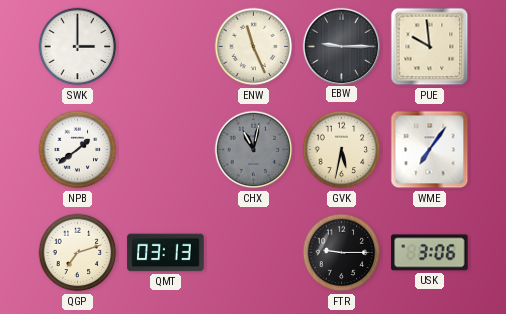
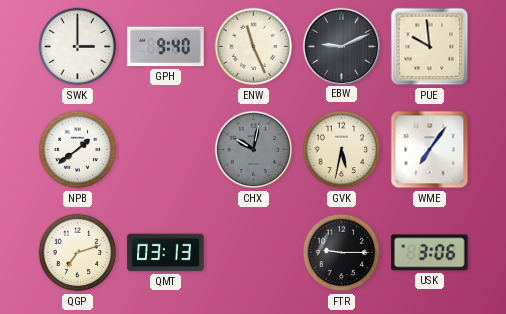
GPH: none -> 9:40 (166, 47)
EBW: 9:15 -> 9:11 (341, 46)
CHX: 11:02 -> 10:02 (254, 150)
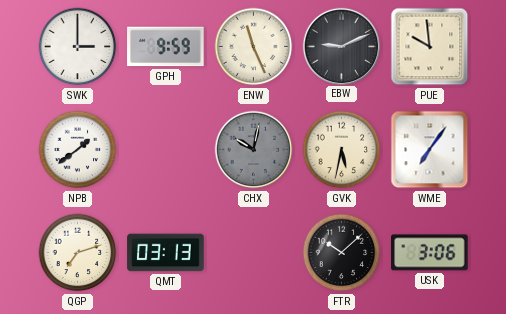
GPH: 9:40 -> 9:59 (166, 47)
FTR: 9:15 -> 10:08 (342, 253)
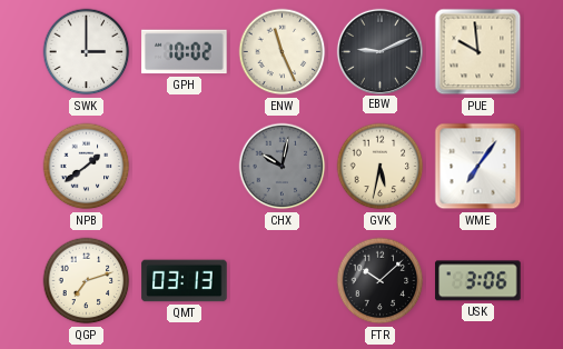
GPH: 9:59 -> 10:02 (185, 52)
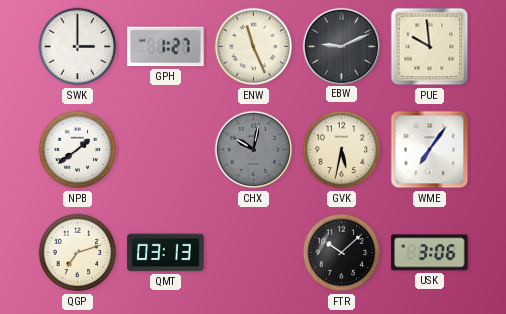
GPH: 10:02 -> 1:27 (166, 47)
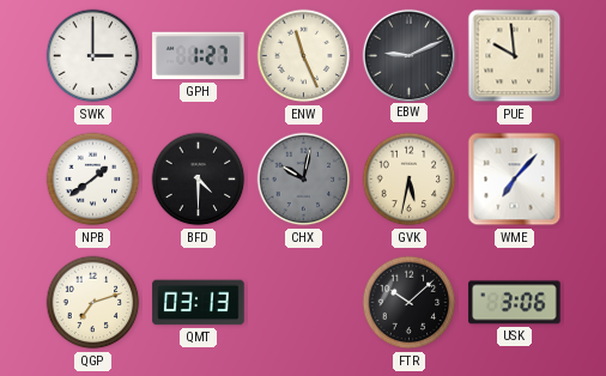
BFD: none -> 4:30 (199, 180)
WME: 7:06 -> 7:07 (515, 180)
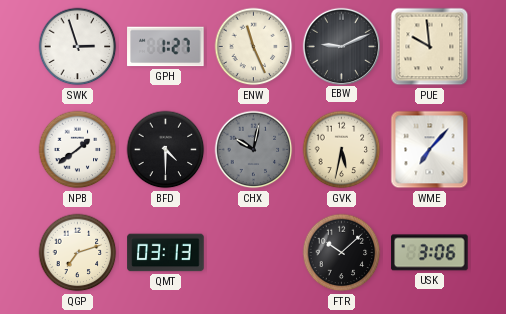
SWK: 3:00 -> 2:57 (78, 47)
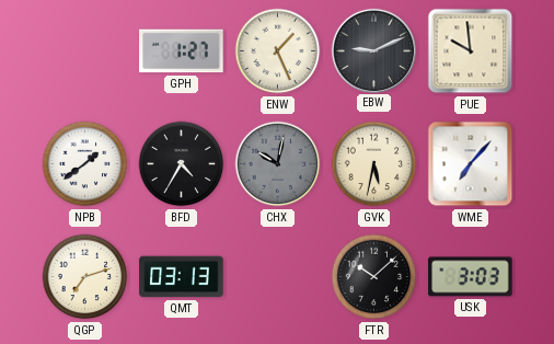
SWK: 2:57 -> none (78, 47)
ENW: 11:26 -> 1:26 (278, 51)
BFD: 4:30 -> 4:35 (182, 164)
USK: 3:06 -> 3:03 (471, 277)
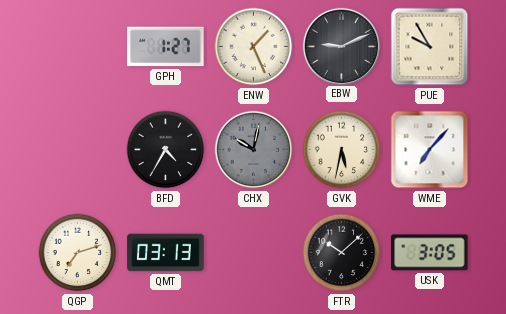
PUE: 9:59 -> 9:55 (430, 47)
NPB: 1:39 -> none (85, 164)
USK: 3:03 -> 3:05 (430, 253)
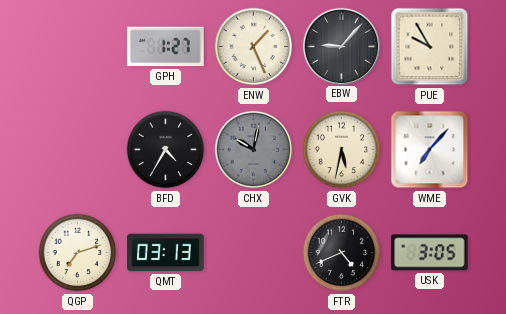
EBW: 9:11 -> 9:07 (341, 46)
FTR: 10:08 -> 4:41 (342, 253)
